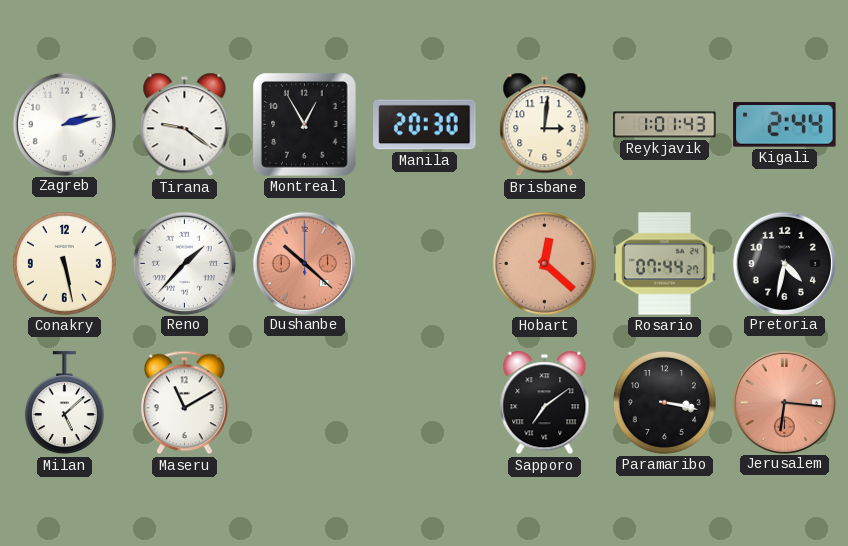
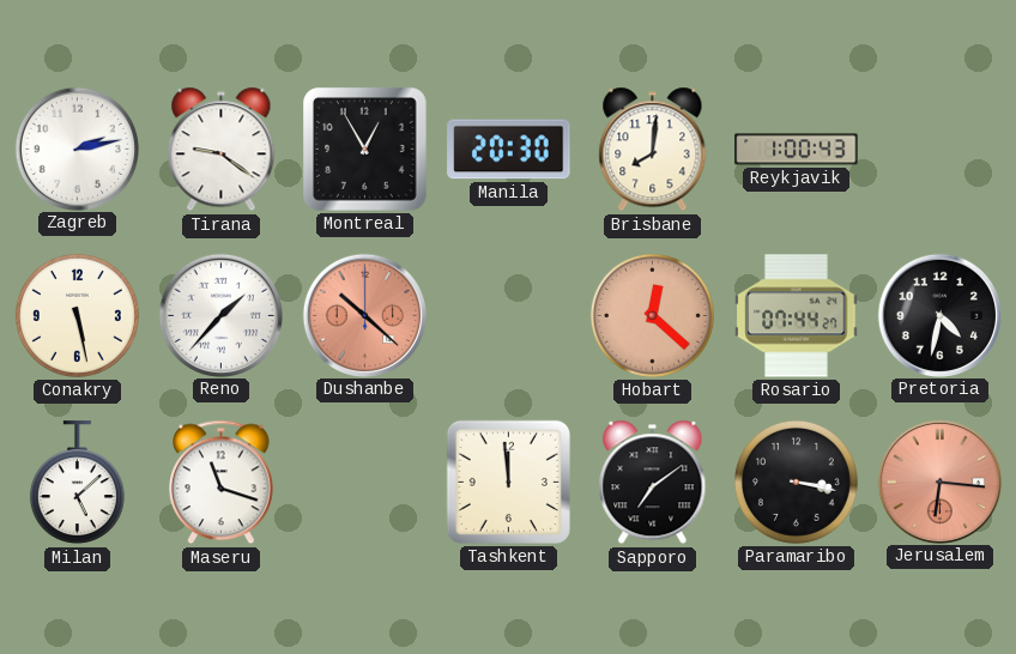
Brisbane: 3:01 -> 8:01 (653, 150)
Reykjavik: 1:01 -> 1:00 (797, 150)
Kigali: 2:44 -> none (785, 125)
Maseru: 11:10 -> 11:18 (222, 483)
Tashkent: none -> 11:59 (508, 482)
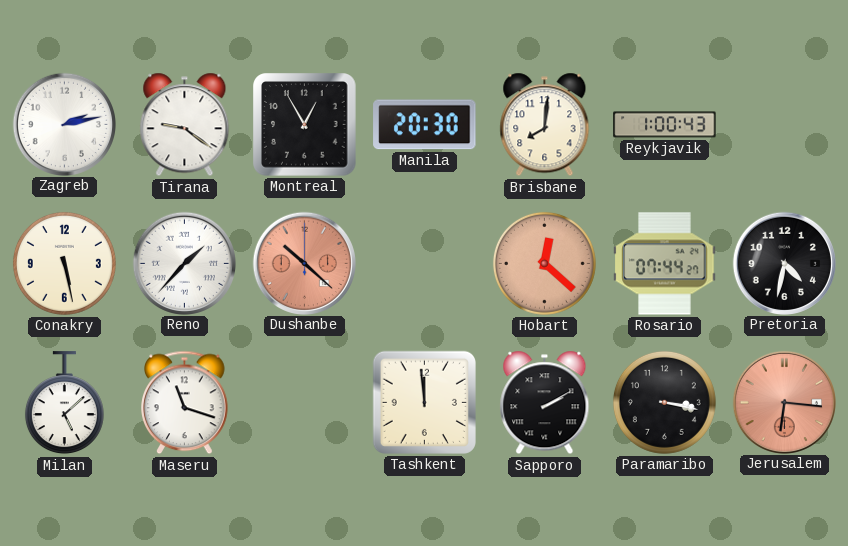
Sapporo: 7:09 -> 2:10 (545, 403)
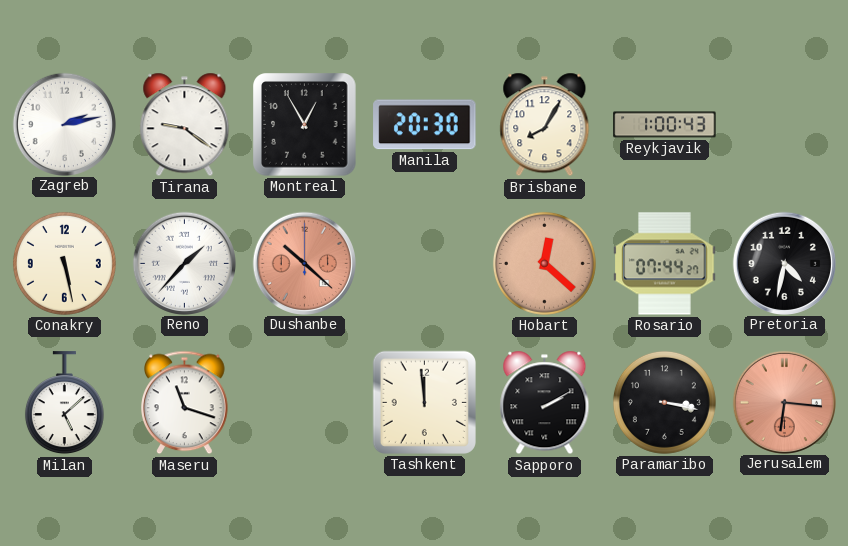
Brisbane: 8:01 -> 8:05 (545, 125)
